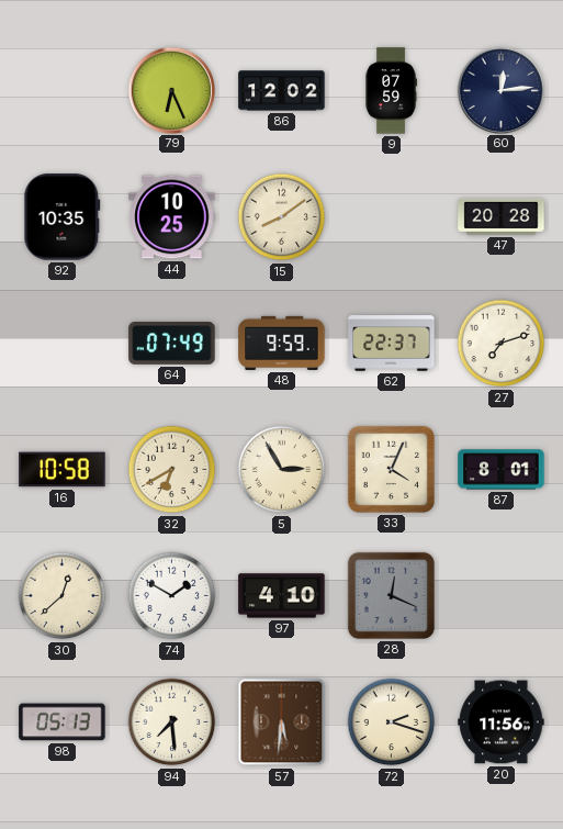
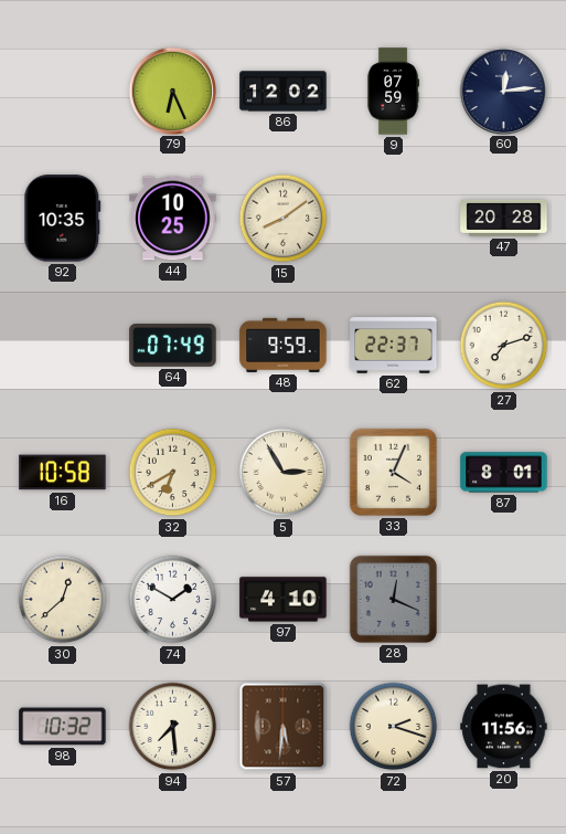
98: 05:13 -> 10:32 (63, 727)
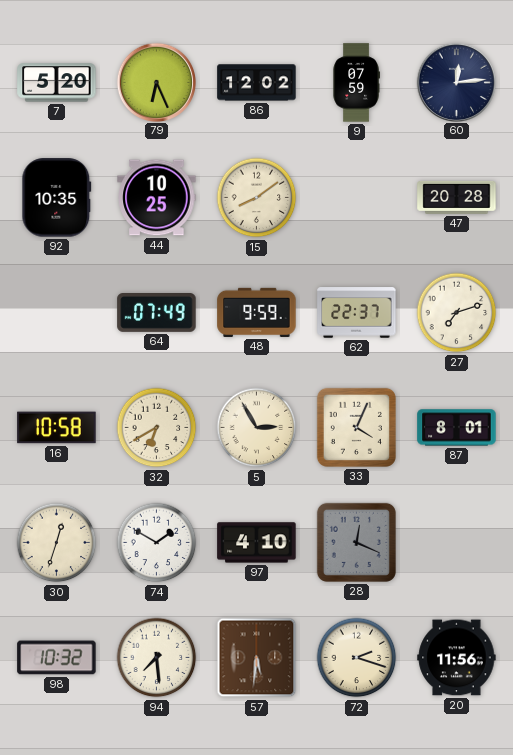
7: none -> 5:20 (57, 83)
30: 12:38 -> 12:33 (57, 543)
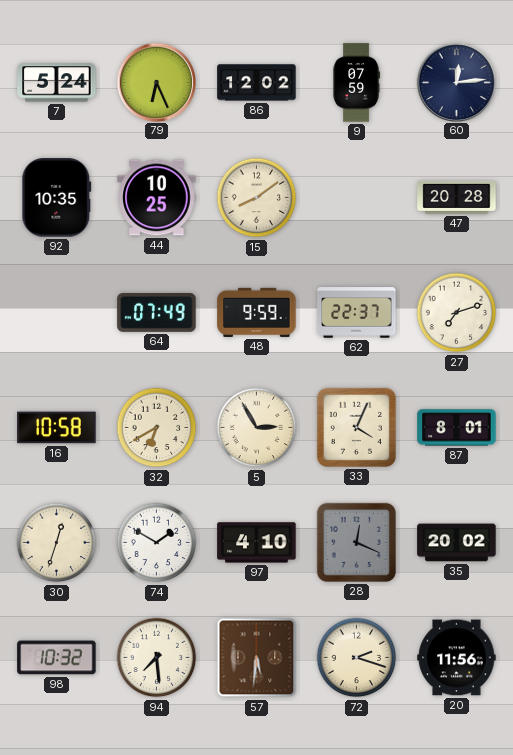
7: 5:20 -> 5:24 (57, 83)
35: none -> 20:02 (457, 543)
